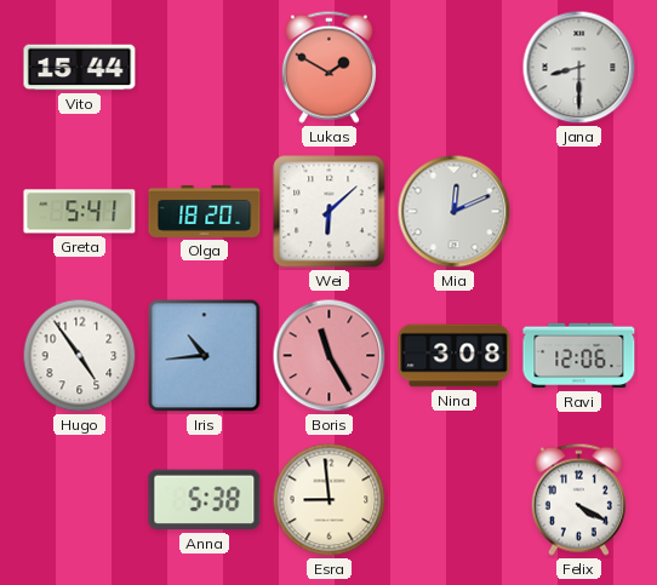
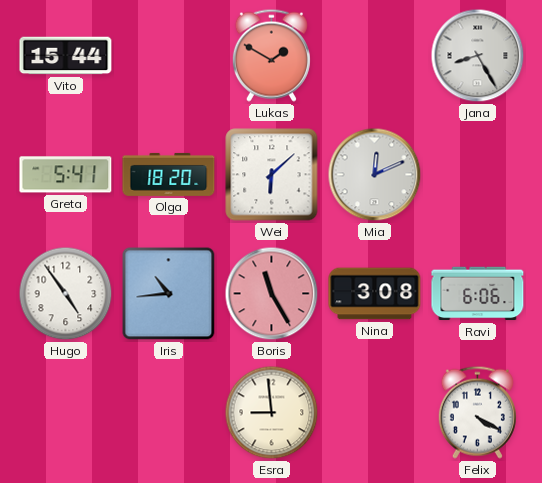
Jana: 8:30 -> 8:25 (478, 56)
Ravi: 12:06 -> 6:06 (478, 294)
Anna: 5:38 -> none (205, 500)
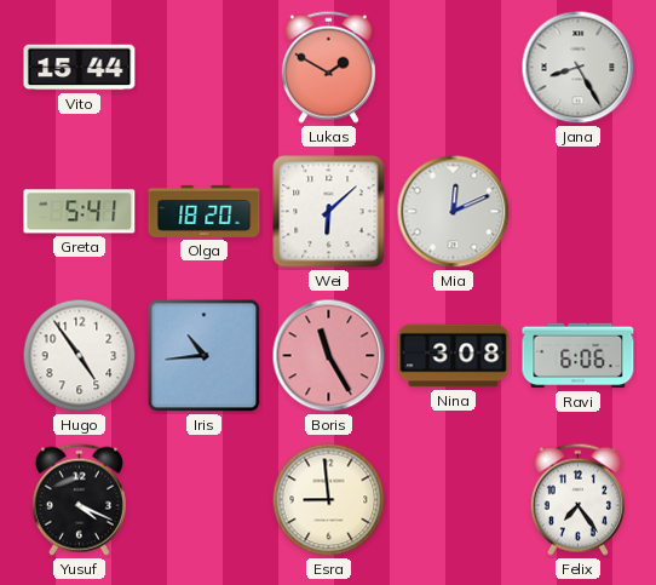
Yusuf: none -> 4:19 (79, 499)
Felix: 4:20 -> 7:24 (577, 499)
